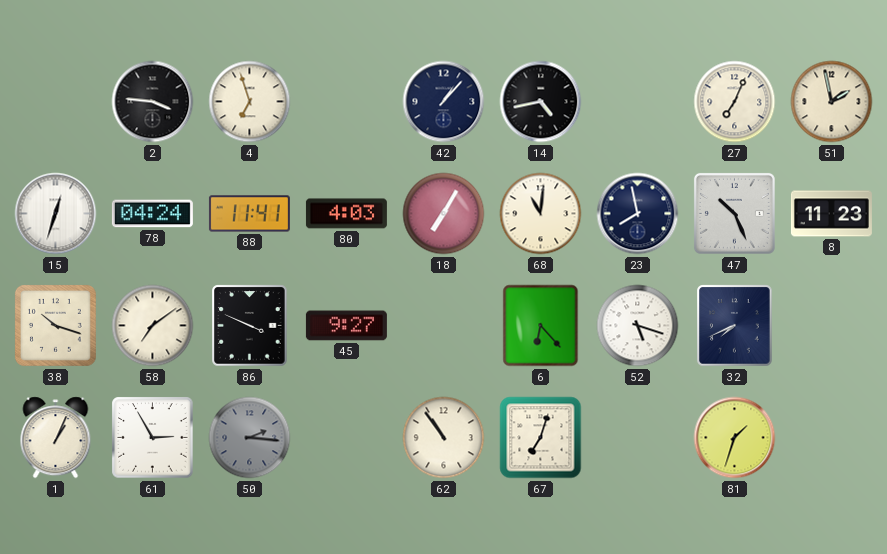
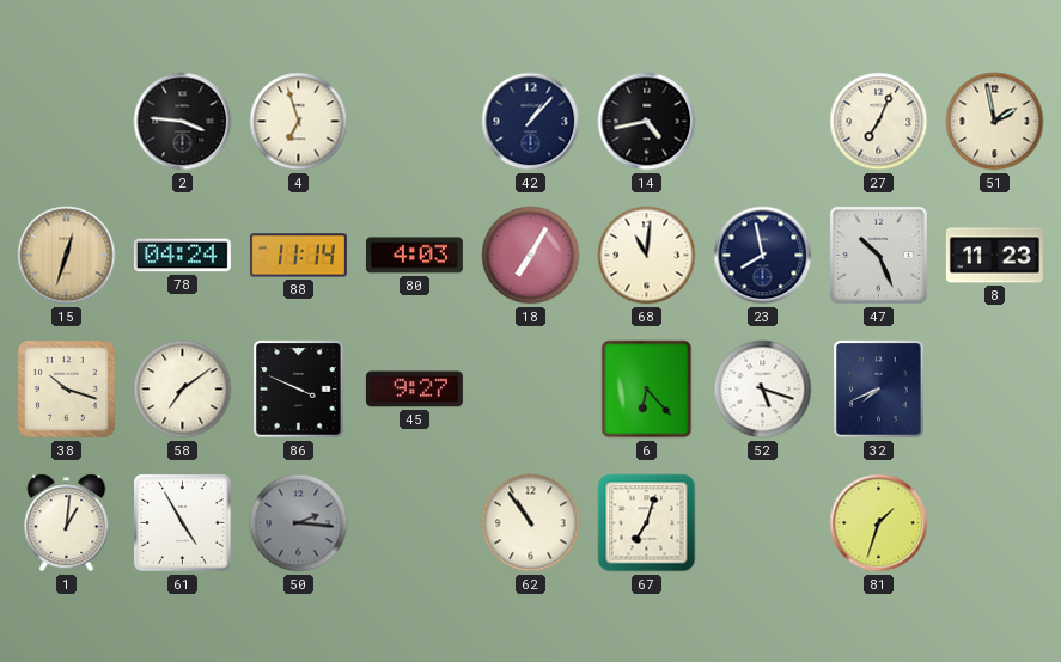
15 dial: white -> champagne (67, 256)
88: 11:41 -> 11:14 (298, 256)
1: 1:04 -> 1:01 (67, 523)
61: 2:55 -> 4:55 (183, 523)
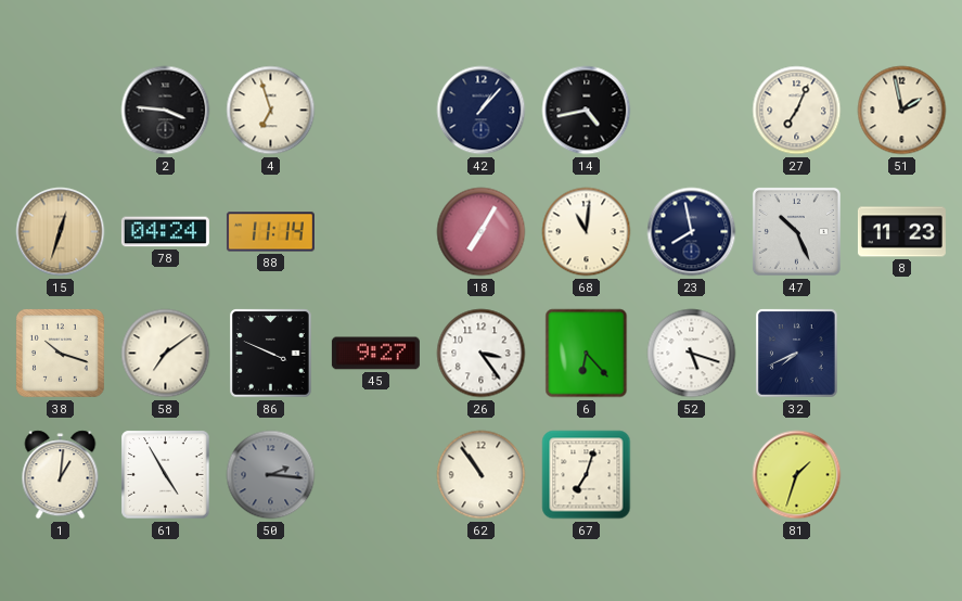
80: 4:03 -> none (414, 256)
26: none -> 3:24 (482, 354)
